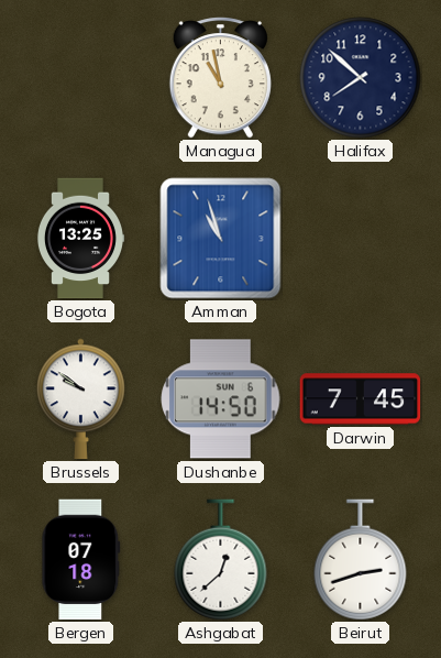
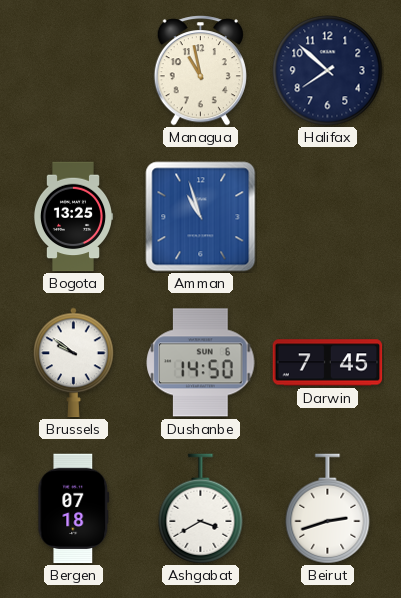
Ashgabat: 12:38 -> 3:40 (201, 509)
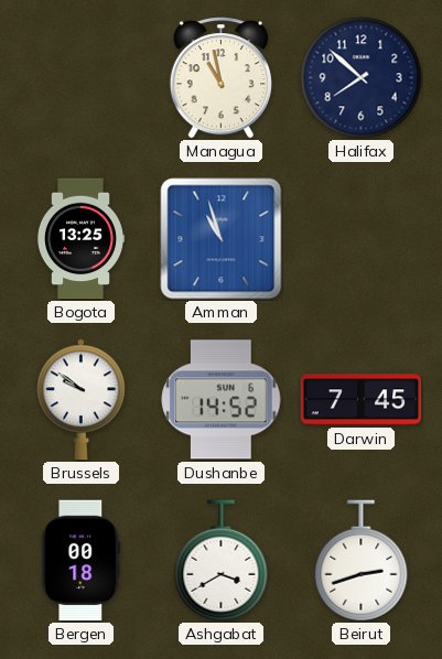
Dushanbe: 14:50 -> 14:52 (222, 400)
Bergen: 07:18 -> 00:18 (82, 561)
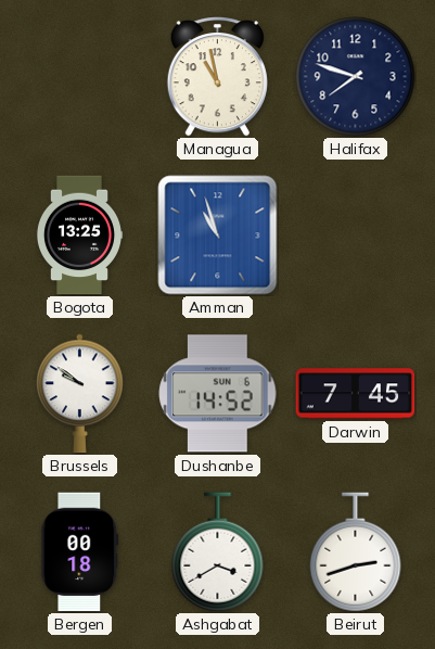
Halifax: 7:52 -> 7:48 (356, 77)
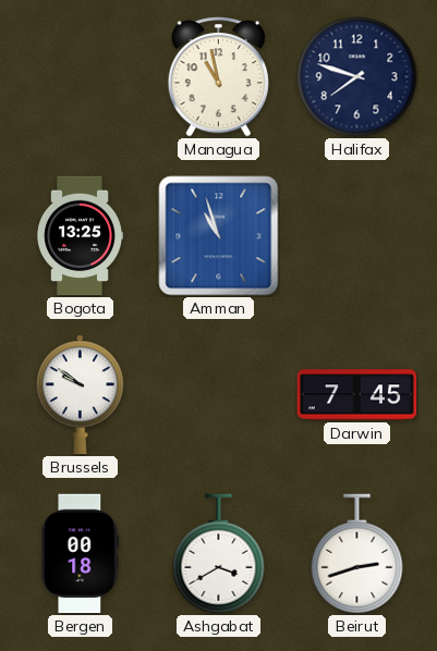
Dushanbe: 14:52 -> none (218, 394)
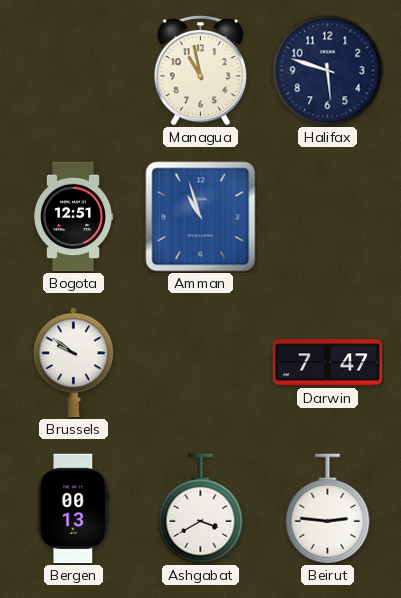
Halifax: 7:48 -> 5:48 (328, 71)
Bogota: 13:25 -> 12:51 (73, 217)
Darwin: 7:45 -> 7:47 (328, 363)
Bergen: 00:18 -> 00:13 (74, 509)
Beirut: 2:42 -> 2:46 (328, 509)
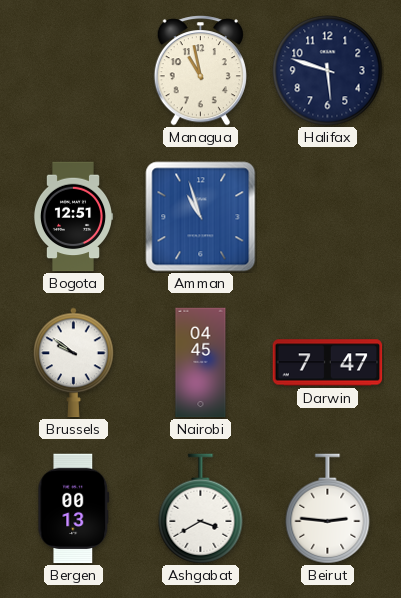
Nairobi: none -> 04:45 (201, 363)
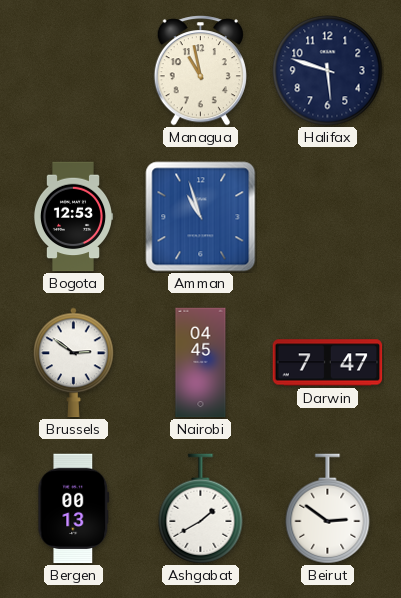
Bogota: 12:51 -> 12:53 (73, 217)
Brussels: 9:51 -> 2:51 (74, 363)
Ashgabat: 3:40 -> 1:40 (201, 509)
Beirut: 2:46 -> 2:51 (328, 509)
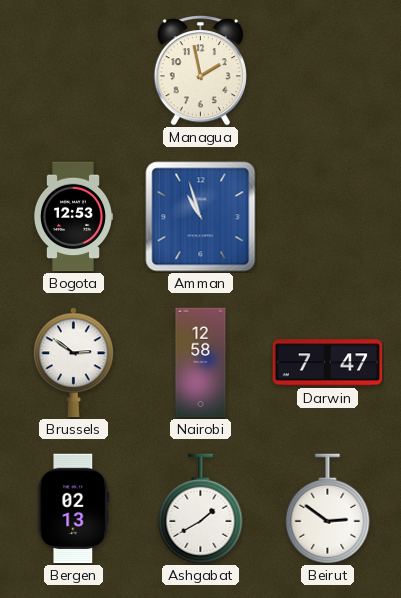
Managua: 10:58 -> 1:58 (200, 71)
Halifax: 5:48 -> none (328, 71)
Nairobi: 04:45 -> 12:58 (201, 363)
Bergen: 00:13 -> 02:13 (74, 509)
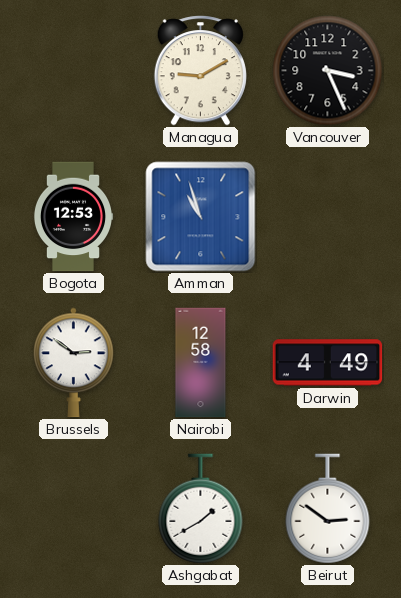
Managua: 1:58 -> 9:10 (200, 71)
Vancouver: none -> 3:26 (328, 71)
Darwin: 7:47 -> 4:49 (328, 363)
Bergen: 02:13 -> none (74, 509)
